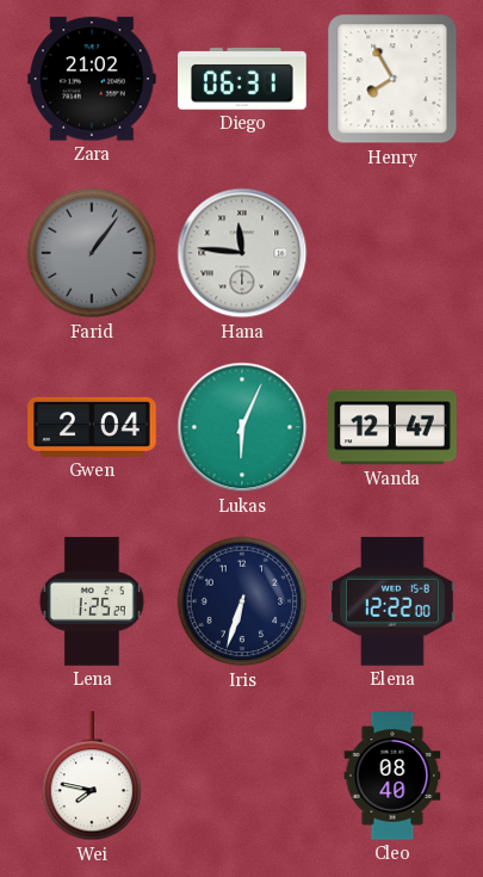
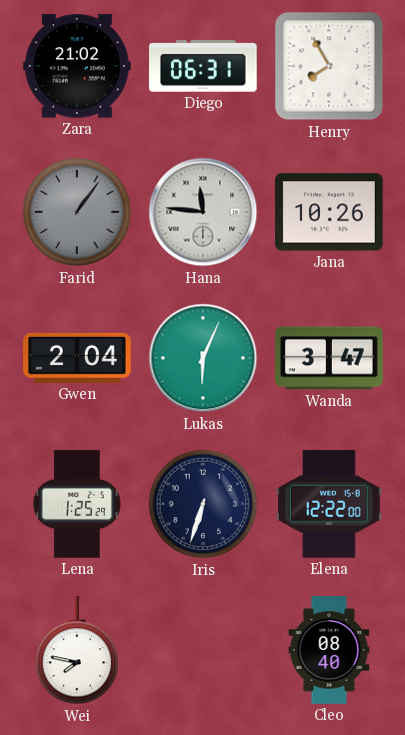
Jana: none -> 10:26 (329, 212)
Wanda: 12:47 -> 3:47 (329, 358)
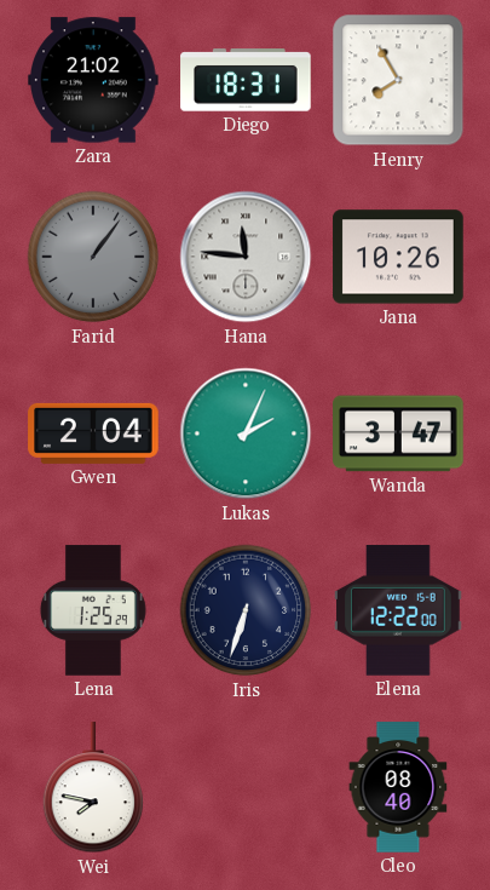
Diego: 06:31 -> 18:31 (246, 80)
Lukas: 6:04 -> 2:04 (246, 433)
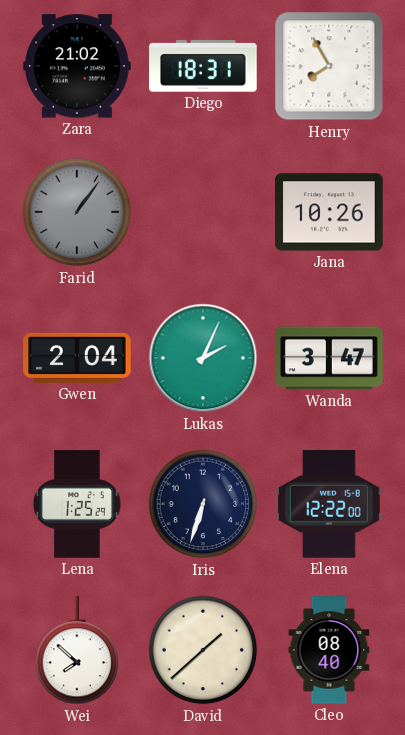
Hana: 11:46 -> none (246, 257)
Wei: 7:47 -> 7:52 (77, 651)
David: none -> 1:38 (203, 650)
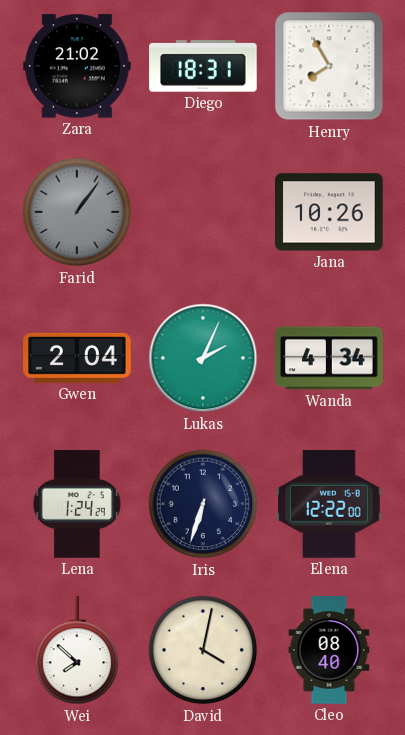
Wanda: 3:47 -> 4:34 (329, 358)
Lena: 1:25 -> 1:24 (77, 504)
David: 1:38 -> 4:02 (203, 650)
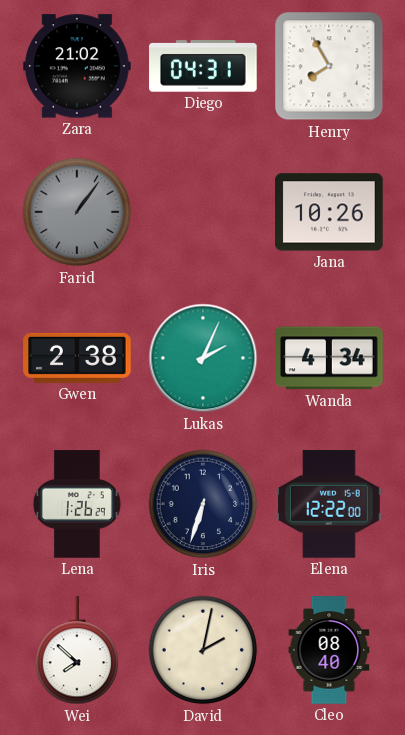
Diego: 18:31 -> 04:31 (203, 66)
Gwen: 2:04 -> 2:38 (77, 358)
Lena: 1:24 -> 1:26 (77, 504)
David: 4:02 -> 2:02 (203, 650)
